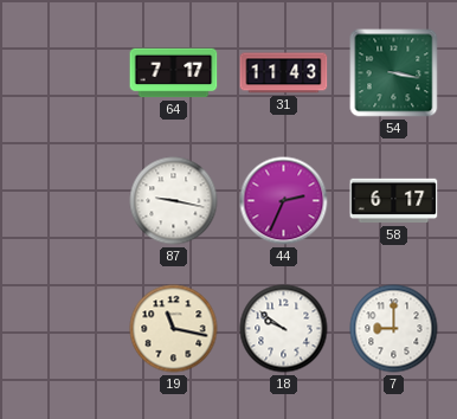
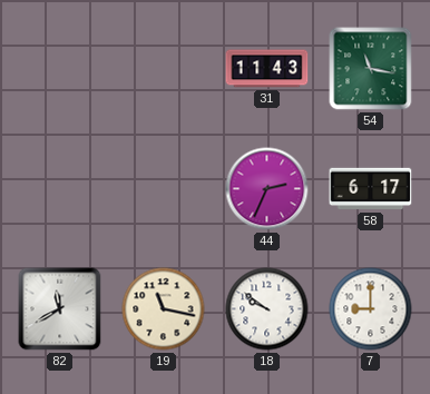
64: 7:17 -> none (174, 73)
54: 3:17 -> 11:17 (371, 69)
87: 9:17 -> none (174, 201)
82: none -> 11:40 (60, 309)
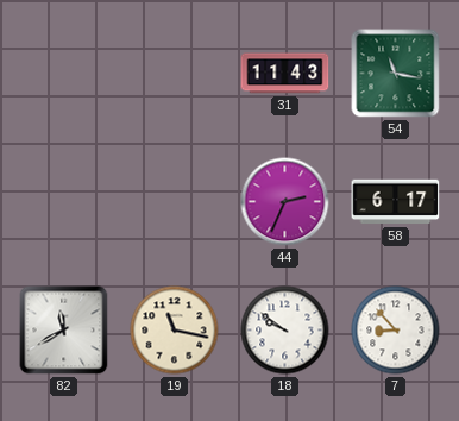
7: 9:00 -> 8:53 (396, 331)
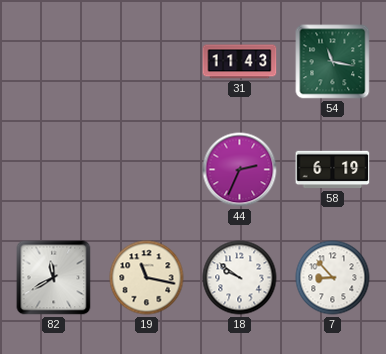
58: 6:17 -> 6:19 (333, 170)
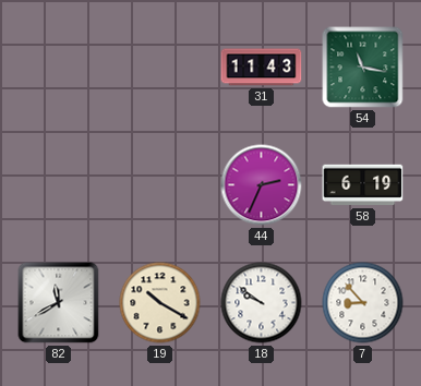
19: 11:17 -> 10:20 (160, 303)
